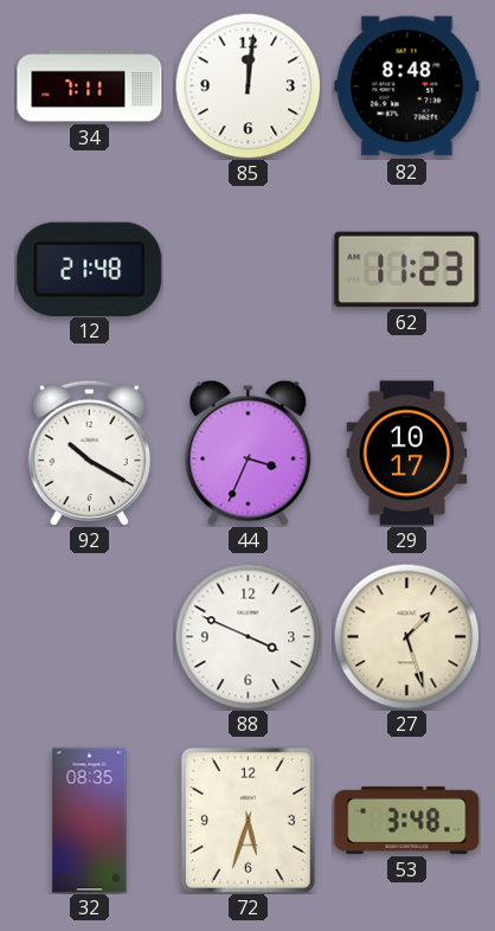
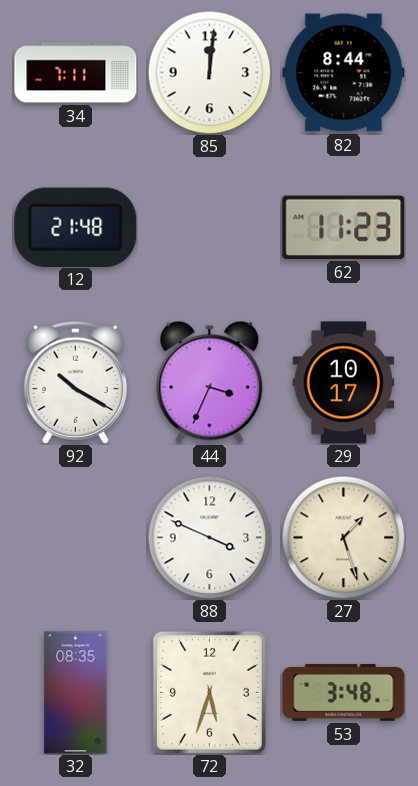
82: 8:48 -> 8:44 (344, 73)
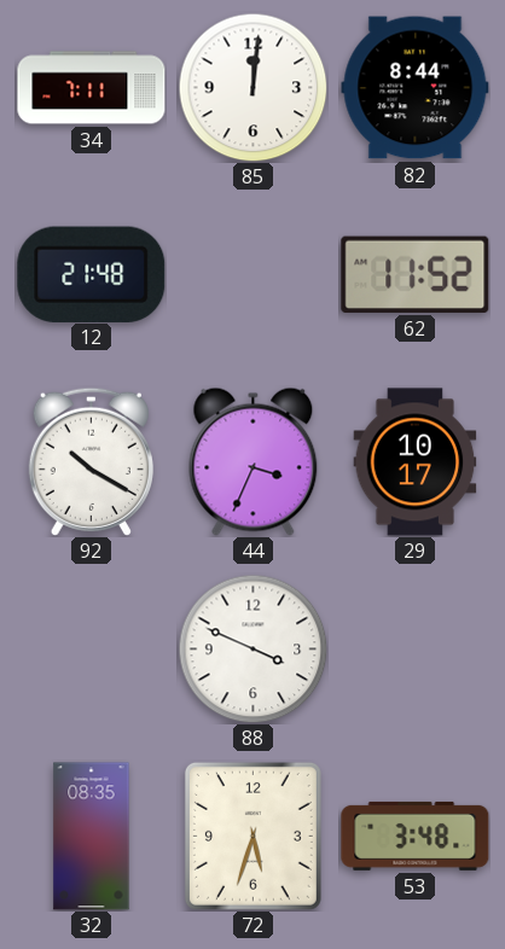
62: 11:23 -> 11:52 (416, 274)
27: 1:27 -> none (343, 537)
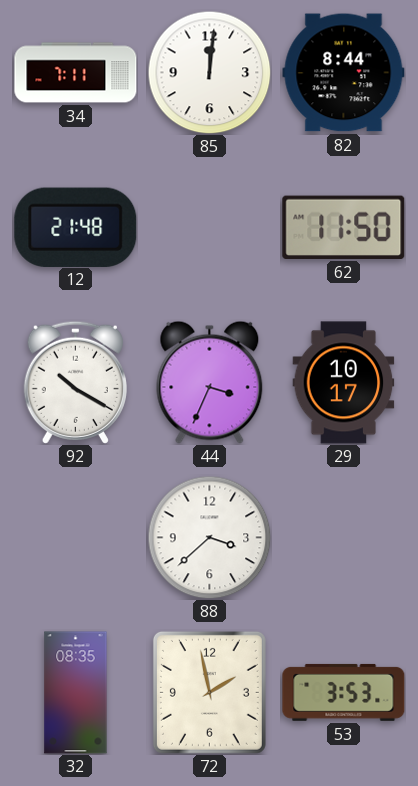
62: 11:52 -> 11:50 (344, 227)
88: 3:49 -> 3:38 (209, 537)
72: 5:33 -> 1:58 (209, 692)
53: 3:48 -> 3:53 (344, 692)
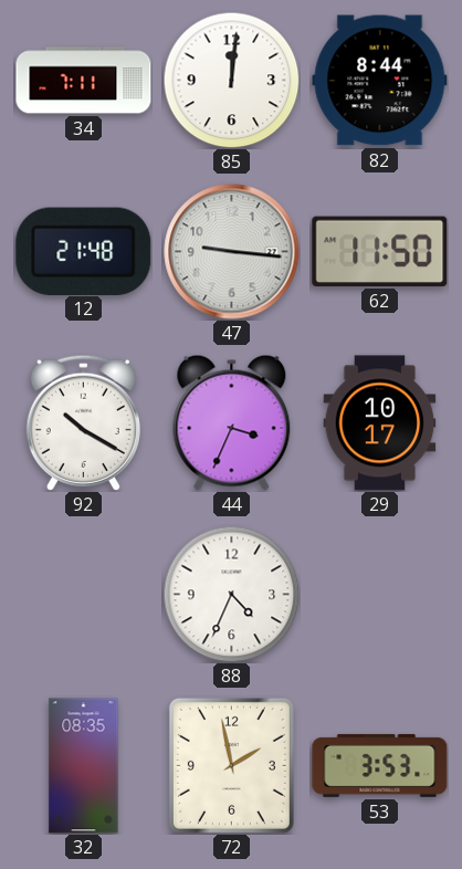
47: none -> 9:16 (232, 252)
88: 3:38 -> 4:34 (231, 594)
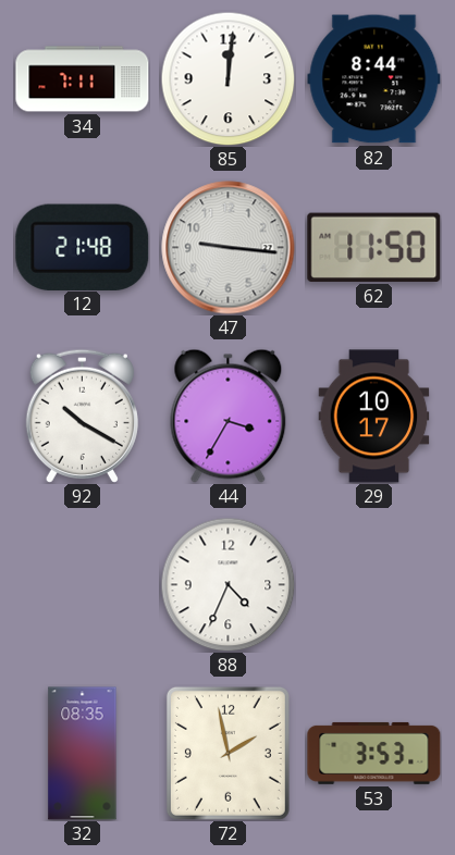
44: 3:34 -> 3:35 (229, 416)
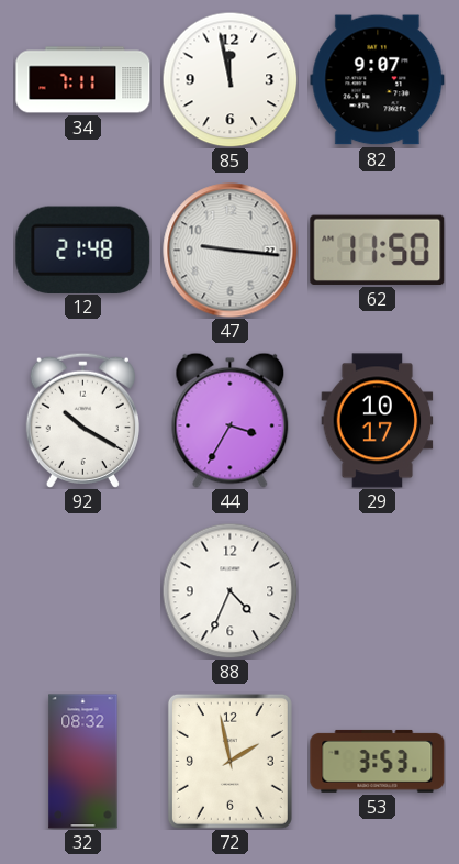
85: 12:01 -> 11:58 (229, 79)
82: 8:44 -> 9:07 (378, 80)
32: 08:35 -> 08:32 (83, 762)
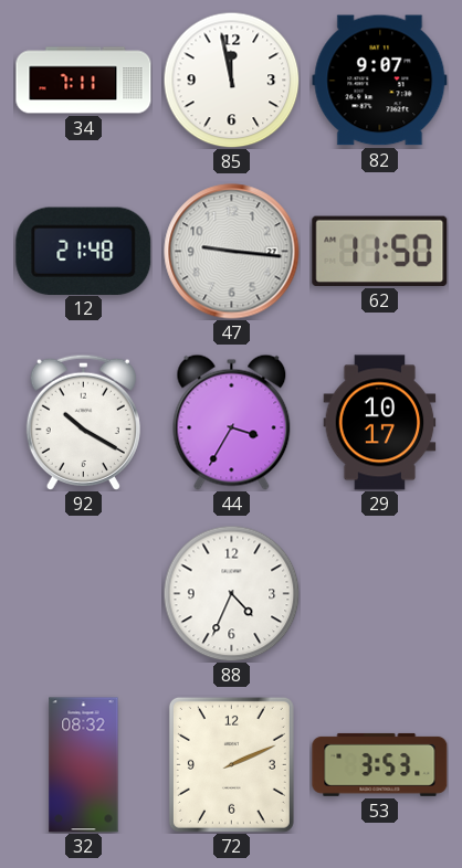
72: 1:58 -> 2:11 (231, 764)
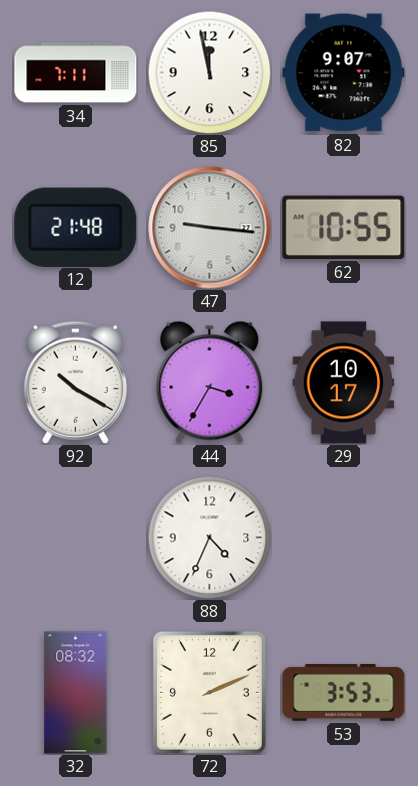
62: 11:50 -> 10:55 (344, 227)
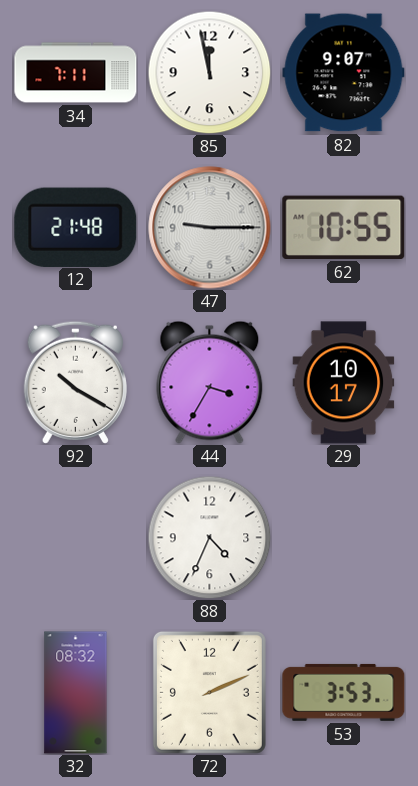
47: 9:16 -> 9:15 (210, 228)
